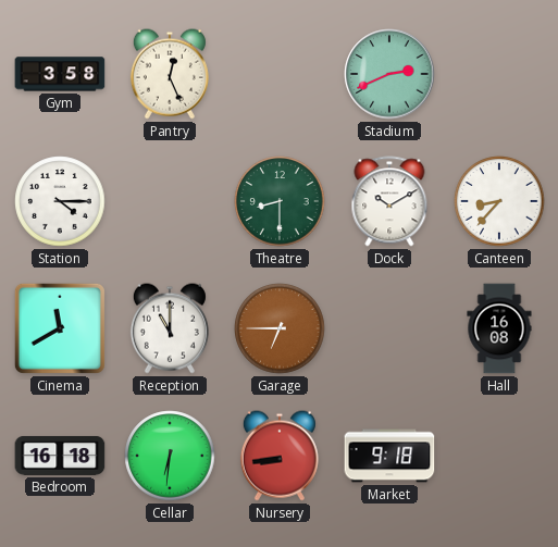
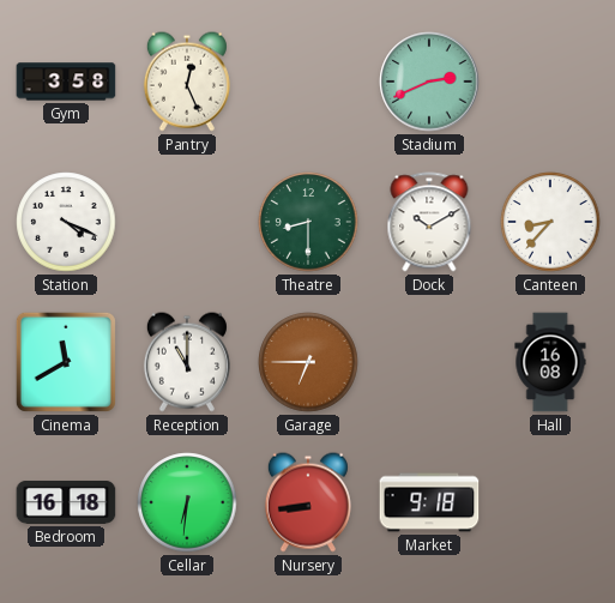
Station: 4:15 -> 4:19 (66, 222)
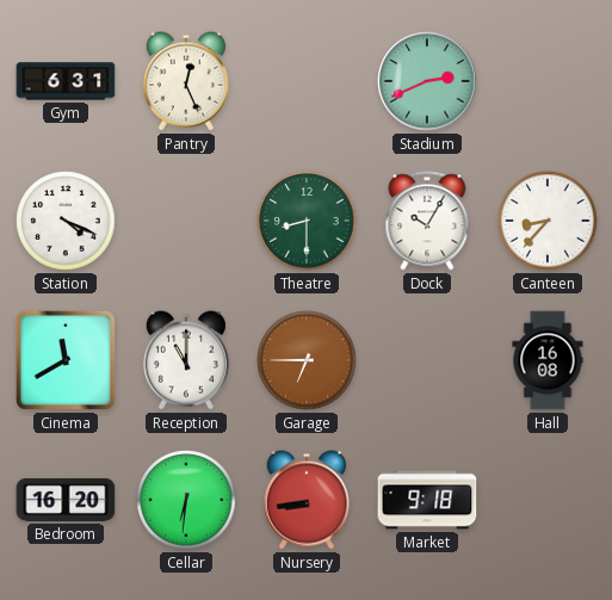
Gym: 3:58 -> 6:31 (66, 81)
Dock: 10:10 -> 10:05 (427, 221)
Bedroom: 16:18 -> 16:20 (66, 500)
